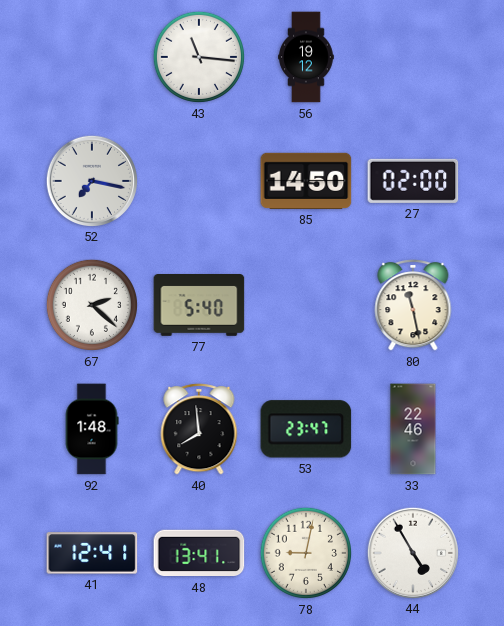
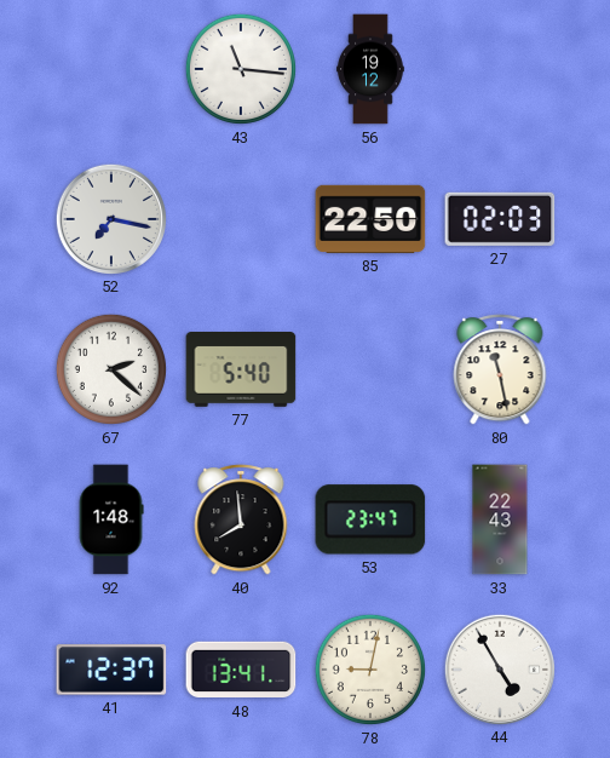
85: 14:50 -> 22:50 (370, 219)
27: 02:00 -> 02:03 (500, 219)
33: 22:46 -> 22:43 (500, 519)
41: 12:41 -> 12:37 (111, 670)
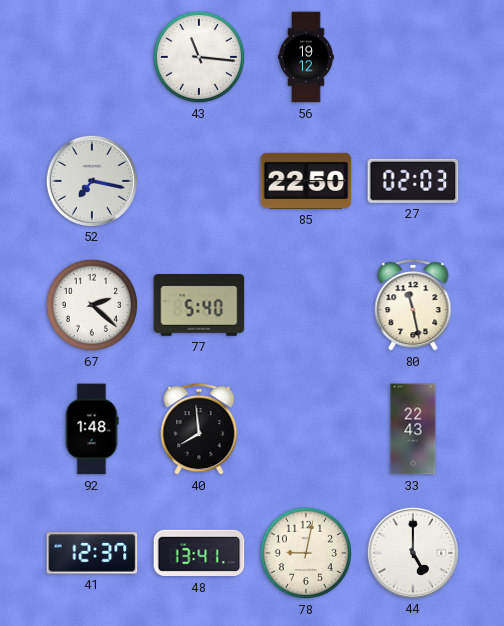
53: 23:47 -> none (370, 519)
44: 4:55 -> 5:00 (412, 552)
